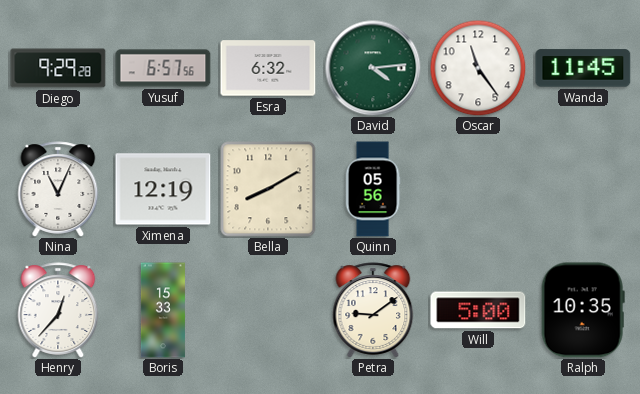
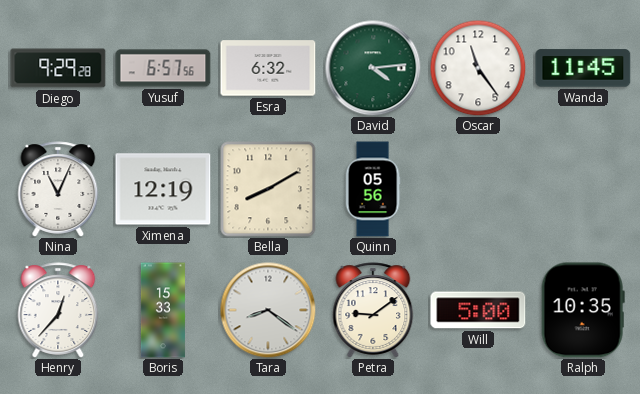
Tara: none -> 8:21 (268, 310)
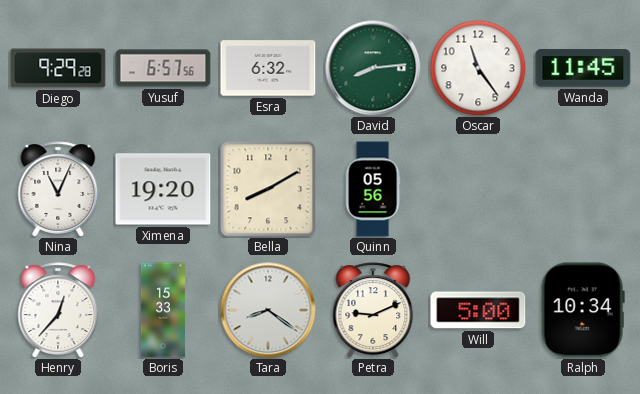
David: 4:14 -> 8:14 (373, 68)
Ximena: 12:19 -> 19:20 (163, 189)
Petra: 9:09 -> 9:11 (373, 310)
Ralph: 10:35 -> 10:34 (583, 310)
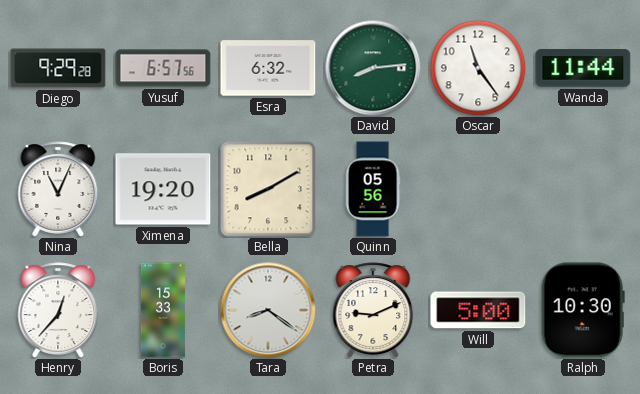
Wanda: 11:45 -> 11:44 (583, 68)
Ralph: 10:34 -> 10:30 (583, 310)
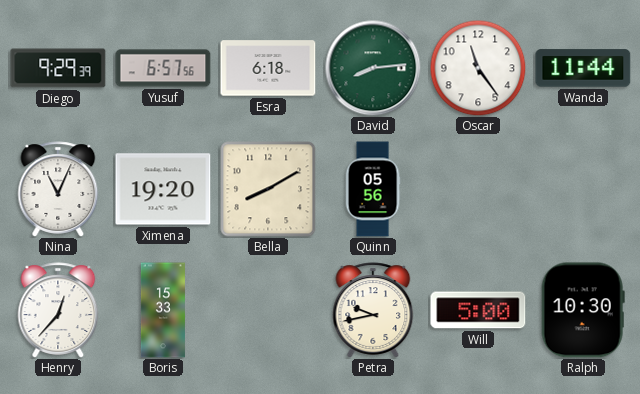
Diego: 9:29:28 -> 9:29:39 (58, 68)
Esra: 6:32 -> 6:18 (268, 68)
Tara: 8:21 -> none (268, 310)
Petra: 9:11 -> 9:43 (373, 310)
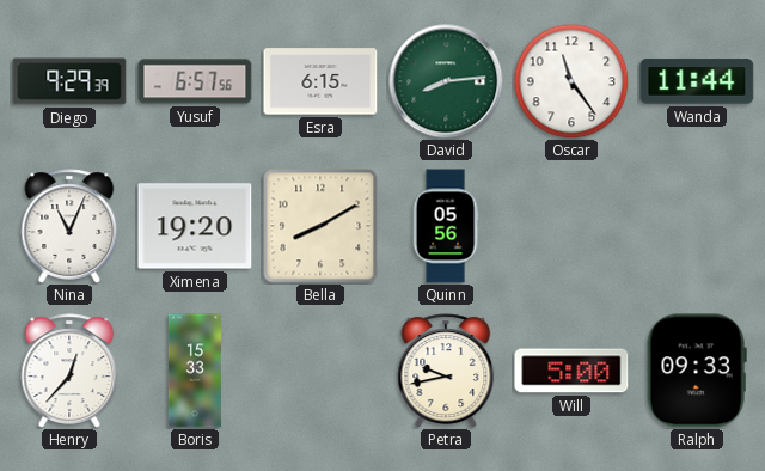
Esra: 6:18 -> 6:15 (320, 81)
Ralph: 10:30 -> 09:33 (697, 371)
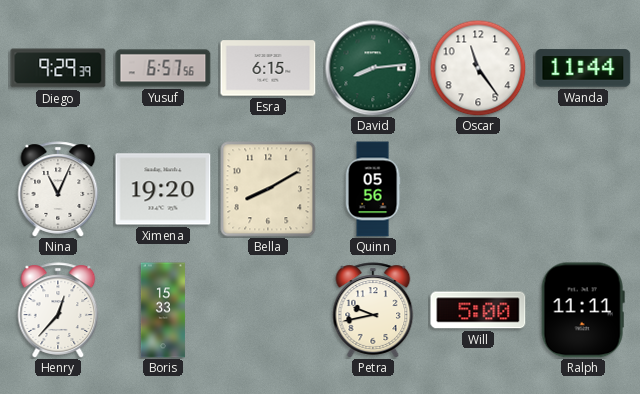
Ralph: 09:33 -> 11:11 (583, 310)
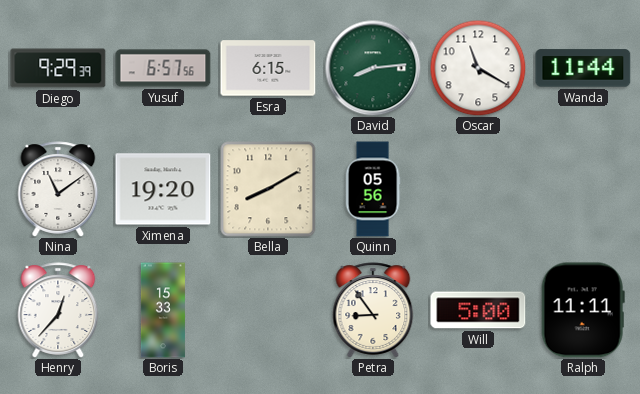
Oscar: 11:24 -> 11:20 (478, 68)
Nina: 11:04 -> 11:09 (58, 189)
Petra: 9:43 -> 8:54 (373, 310)
